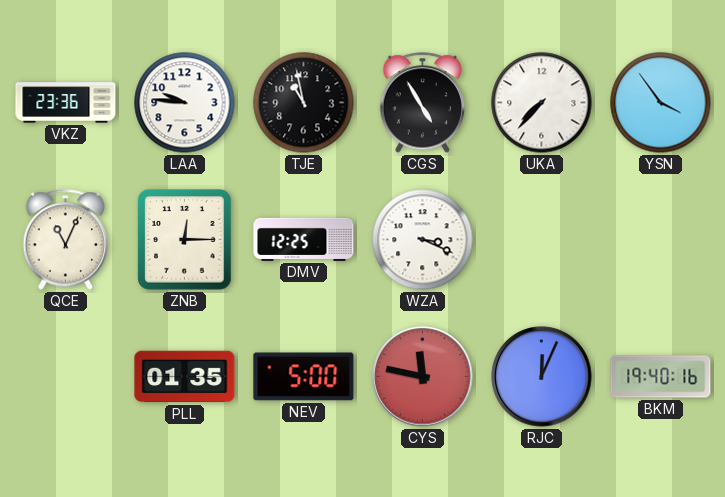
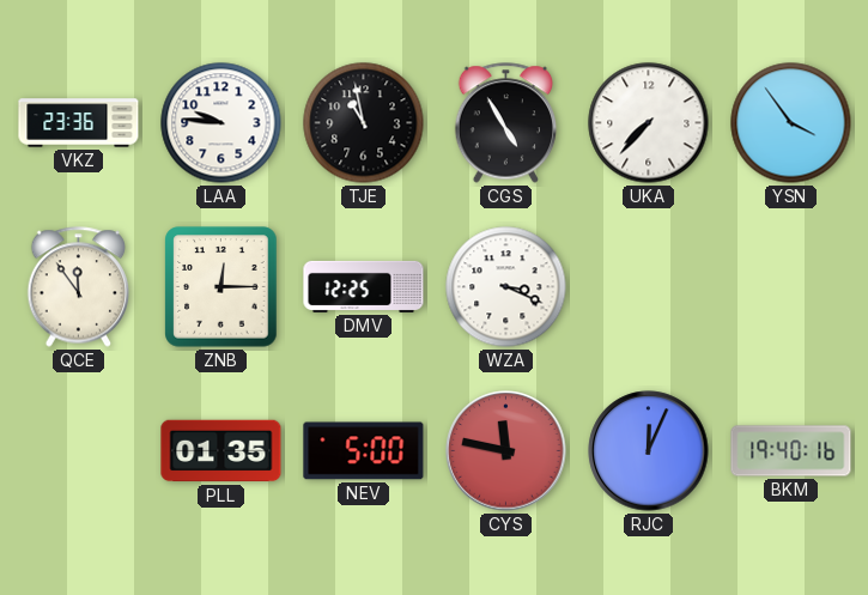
QCE: 11:04 -> 11:54 (79, 287)
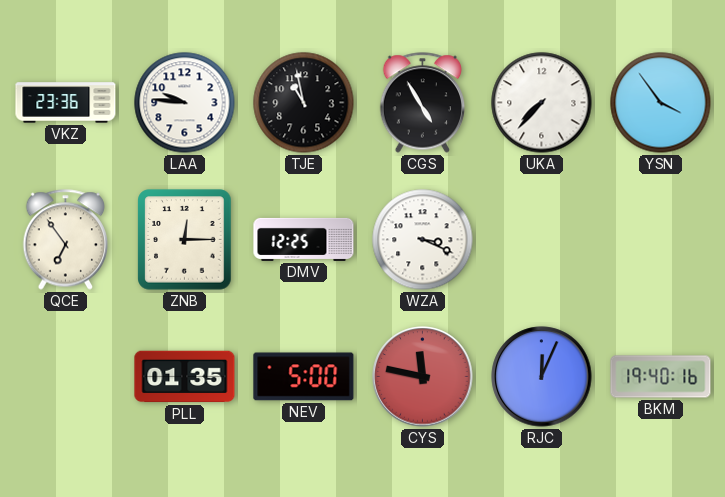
QCE: 11:54 -> 6:54 (66, 240)
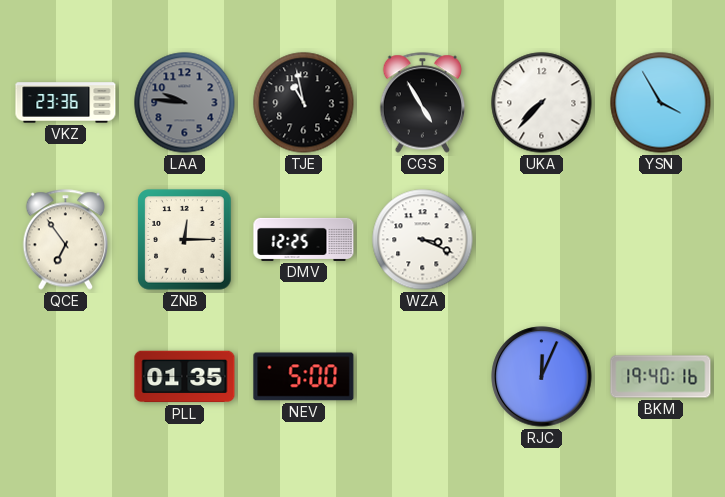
LAA dial: white -> grey (185, 103)
YSN: 3:54 -> 3:55 (661, 103)
CYS: 11:47 -> none (423, 377)
